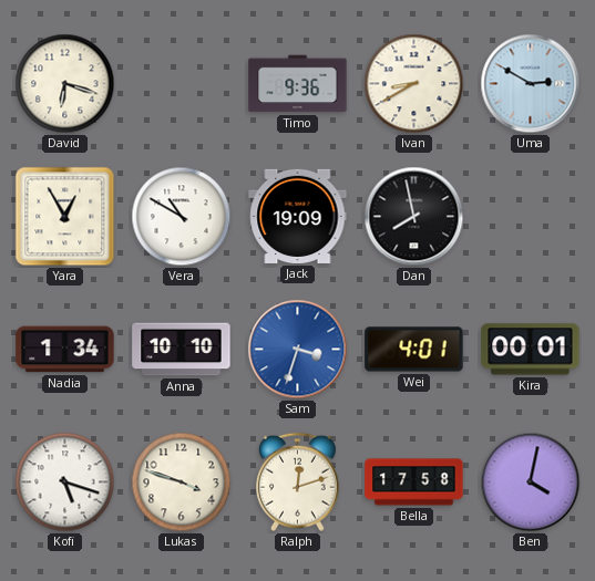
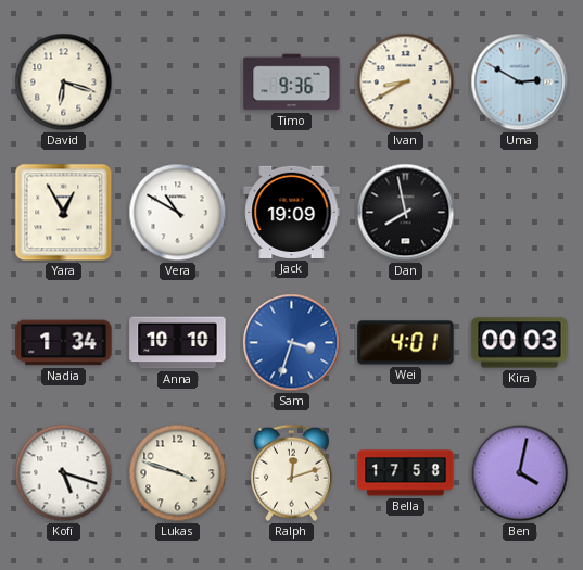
Kira: 00:01 -> 00:03 (520, 343)
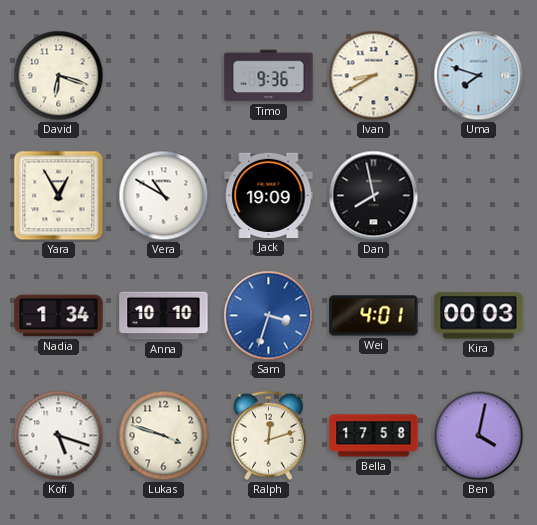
Uma: 2:50 -> 7:48 (479, 76)
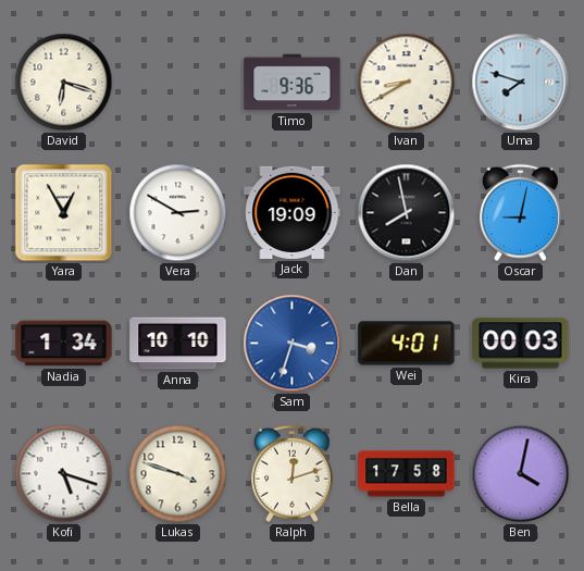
Vera: 10:50 -> 2:50 (178, 213)
Oscar: none -> 9:02 (521, 213)
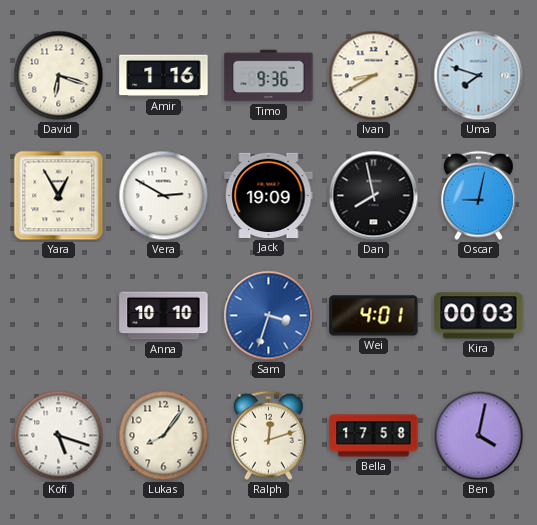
Amir: none -> 1:16 (164, 76)
Nadia: 1:34 -> none (64, 344)
Lukas: 3:48 -> 8:06 (164, 436)
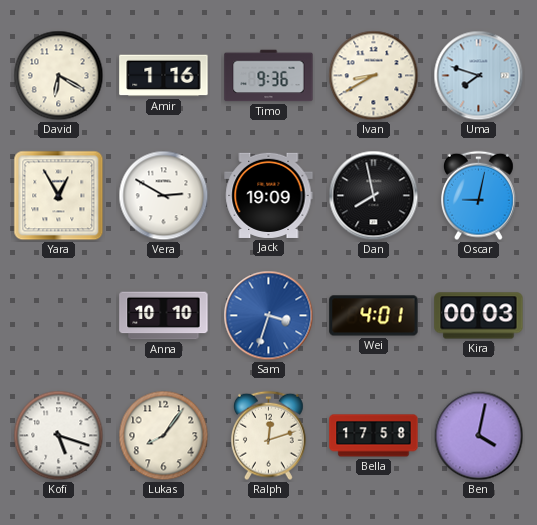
David: 6:18 -> 6:20 (59, 76)
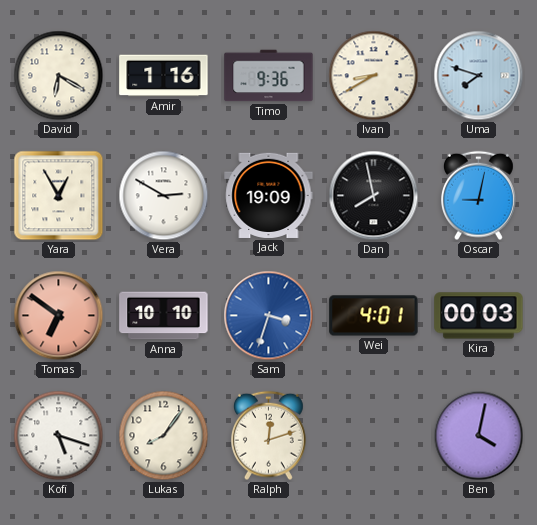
Tomas: none -> 6:51 (59, 316)
Bella: 17:58 -> none (374, 436)
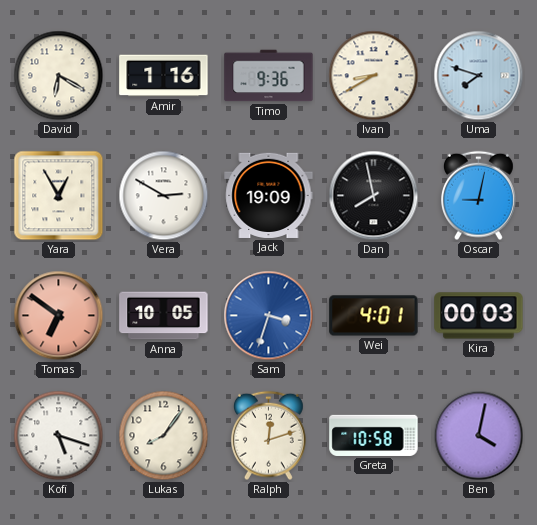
Anna: 10:10 -> 10:05 (164, 316)
Greta: none -> 10:58 (374, 435)
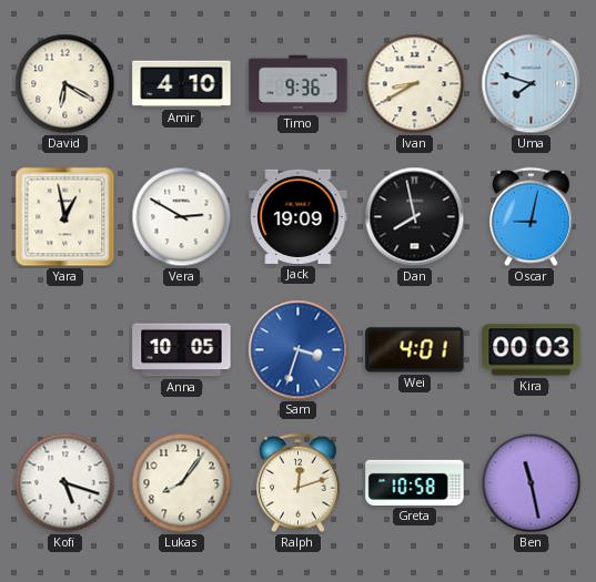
Amir: 1:16 -> 4:10 (182, 84)
Yara: 12:55 -> 12:58 (65, 217)
Tomas: 6:51 -> none (59, 316)
Ben: 4:02 -> 11:28 (532, 483)
